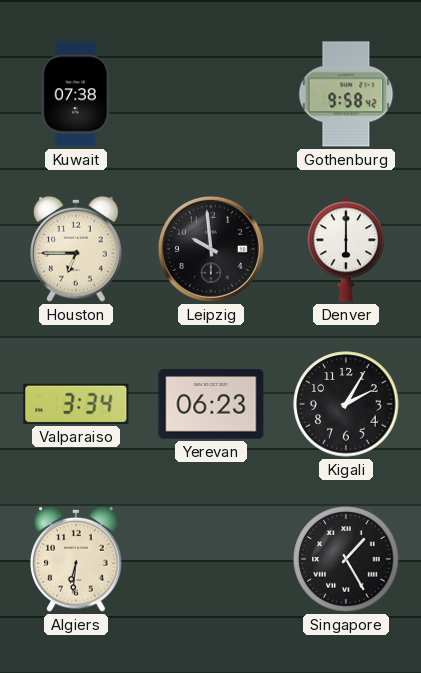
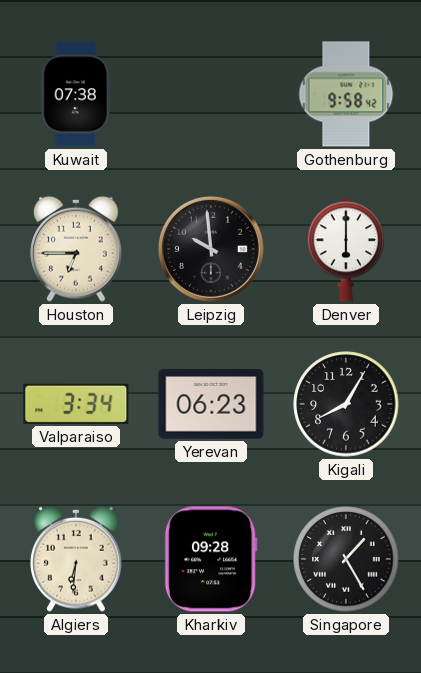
Kigali: 2:05 -> 8:05 (346, 404)
Kharkiv: none -> 09:28 (211, 559)
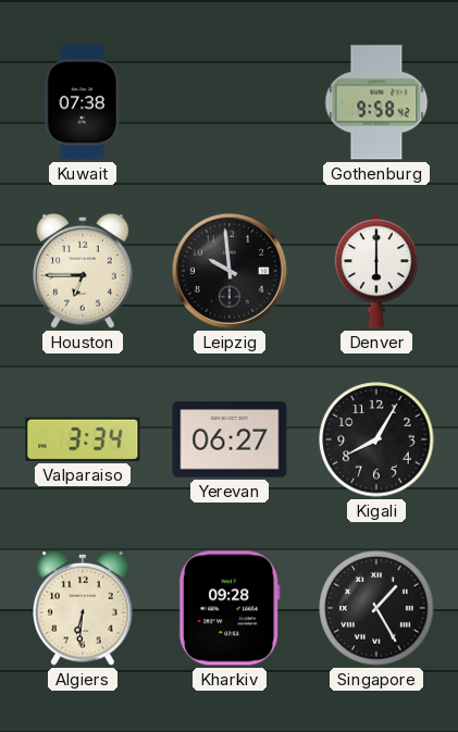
Yerevan: 06:23 -> 06:27 (230, 439)
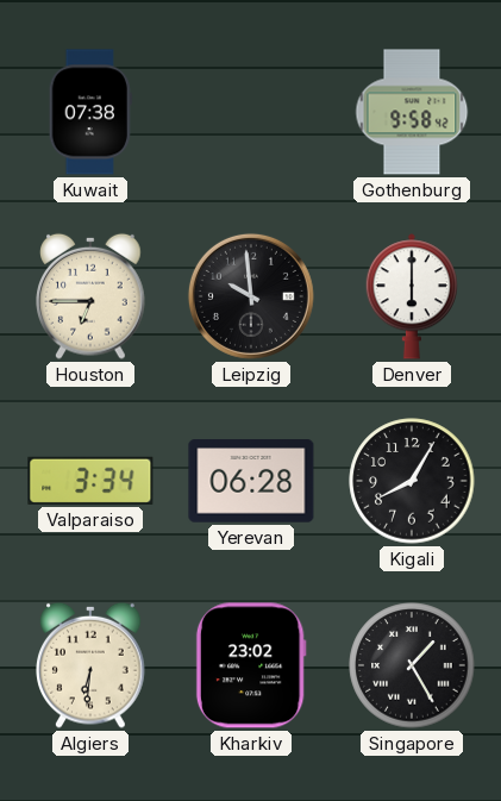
Yerevan: 06:27 -> 06:28 (251, 481)
Kharkiv: 09:28 -> 23:02 (251, 665)
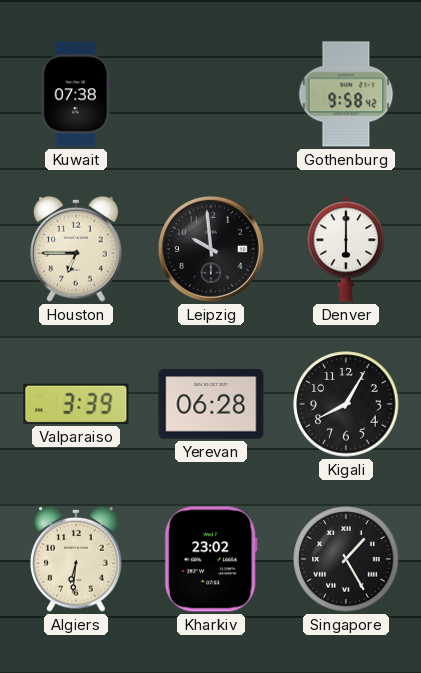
Valparaiso: 3:34 -> 3:39 (76, 404)
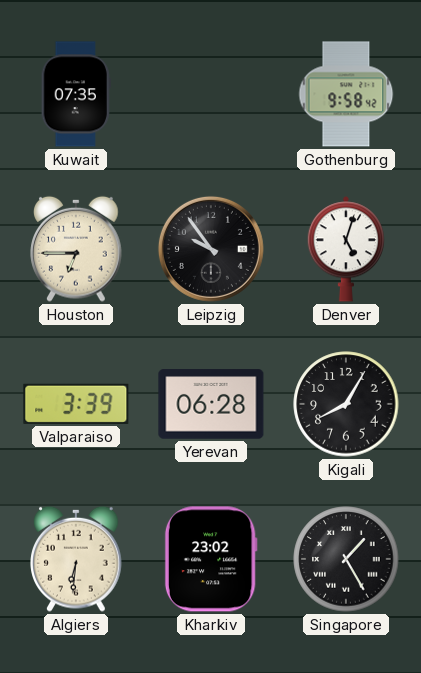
Kuwait: 07:38 -> 07:35 (76, 94)
Leipzig: 9:59 -> 9:54 (211, 249)
Denver: 6:00 -> 5:03 (345, 249)
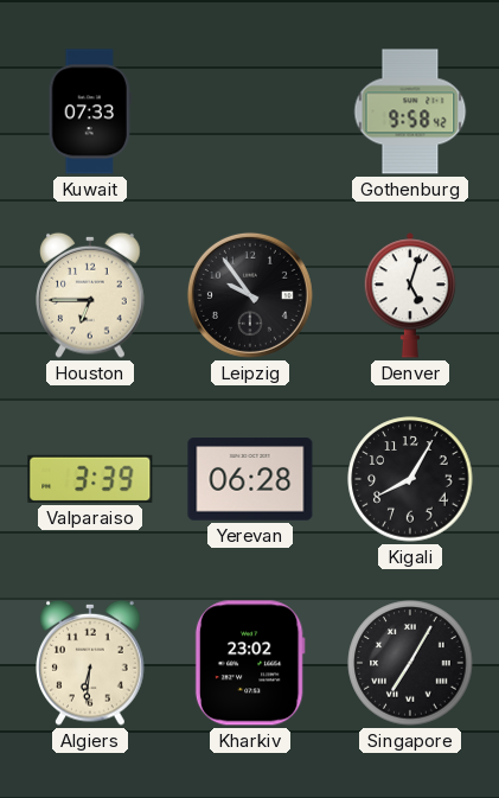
Kuwait: 07:35 -> 07:33 (90, 111)
Singapore: 1:25 -> 7:05 (410, 663)
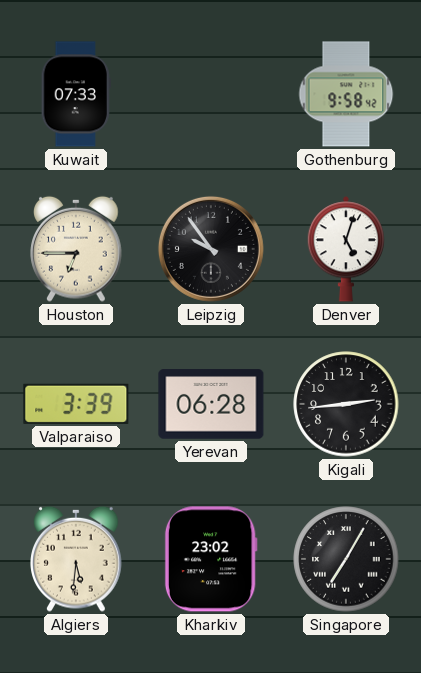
Kigali: 8:05 -> 2:44 (346, 404)
Algiers: 6:31 -> 5:31 (76, 559)
